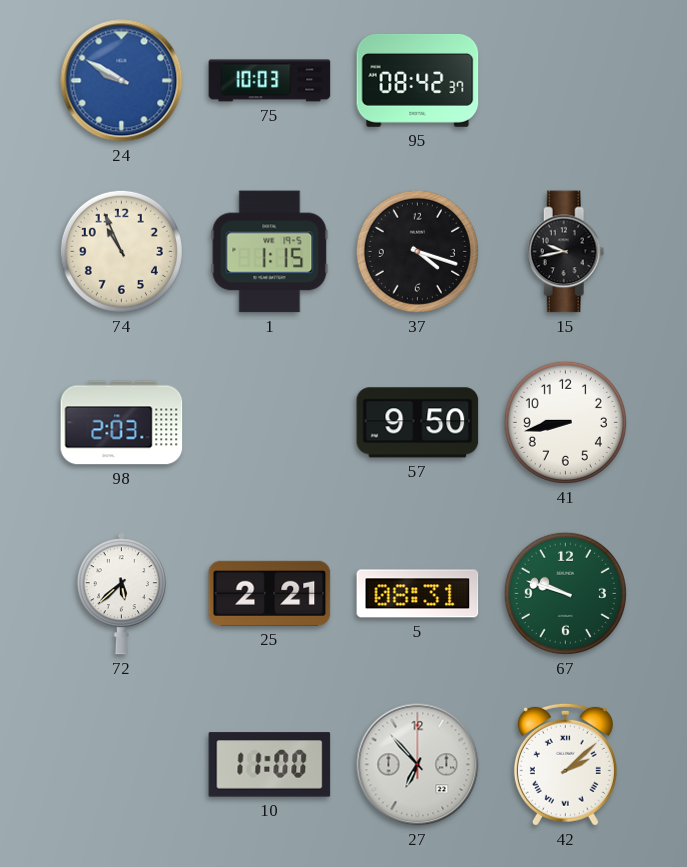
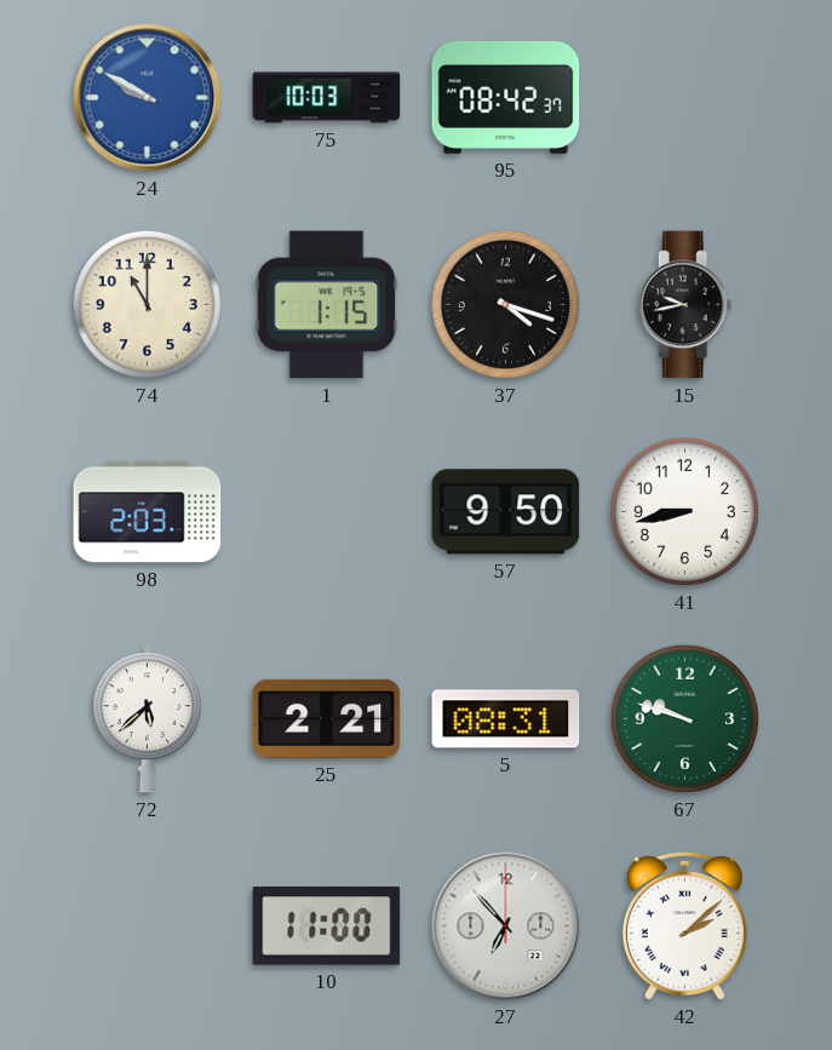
74: 10:56 -> 11:00 (147, 304)
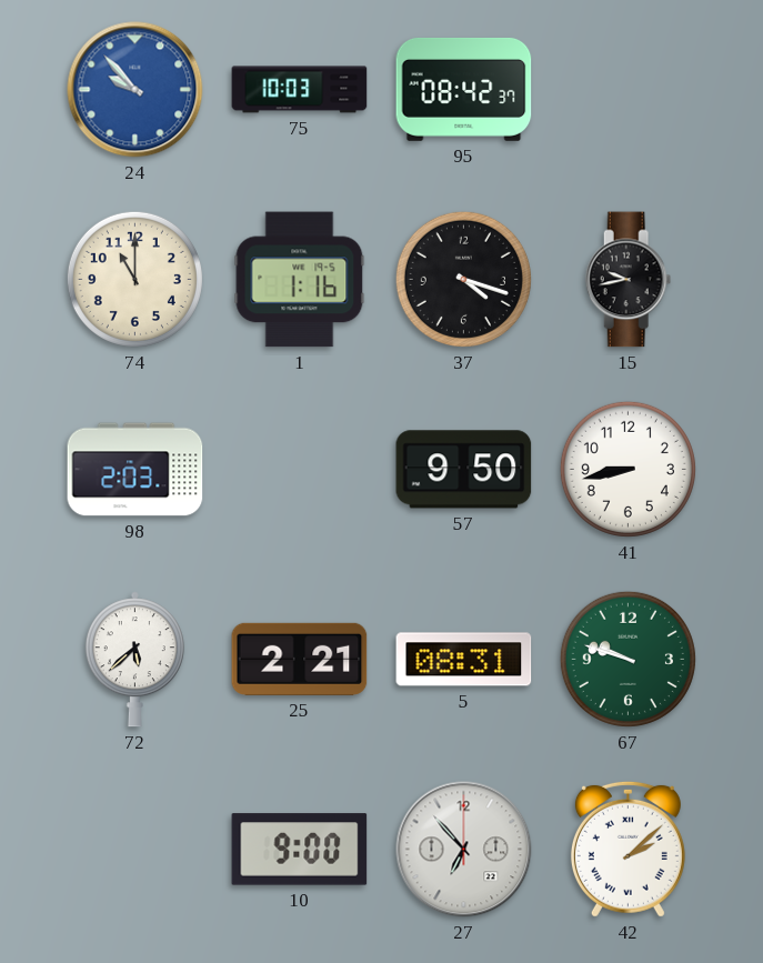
24: 9:50 -> 9:53 (135, 90)
1: 1:15 -> 1:16 (300, 280)
10: 11:00 -> 9:00 (300, 850)
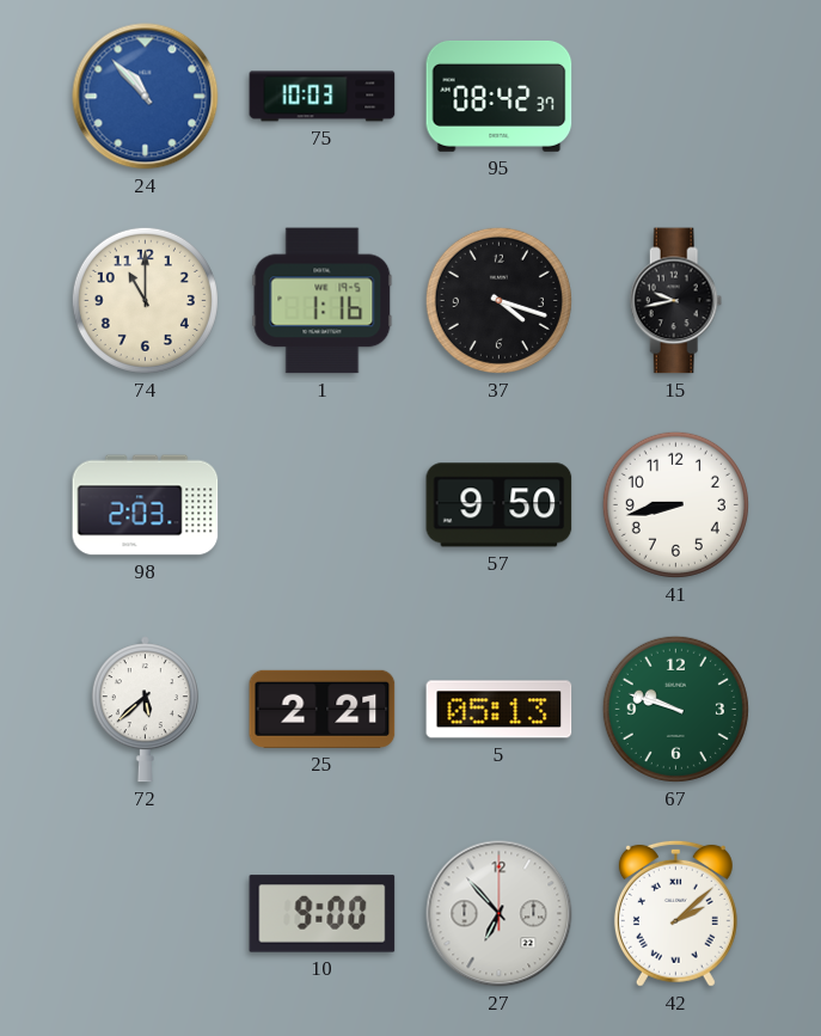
24: 9:53 -> 10:53 (146, 97)
5: 08:31 -> 05:13 (500, 710)
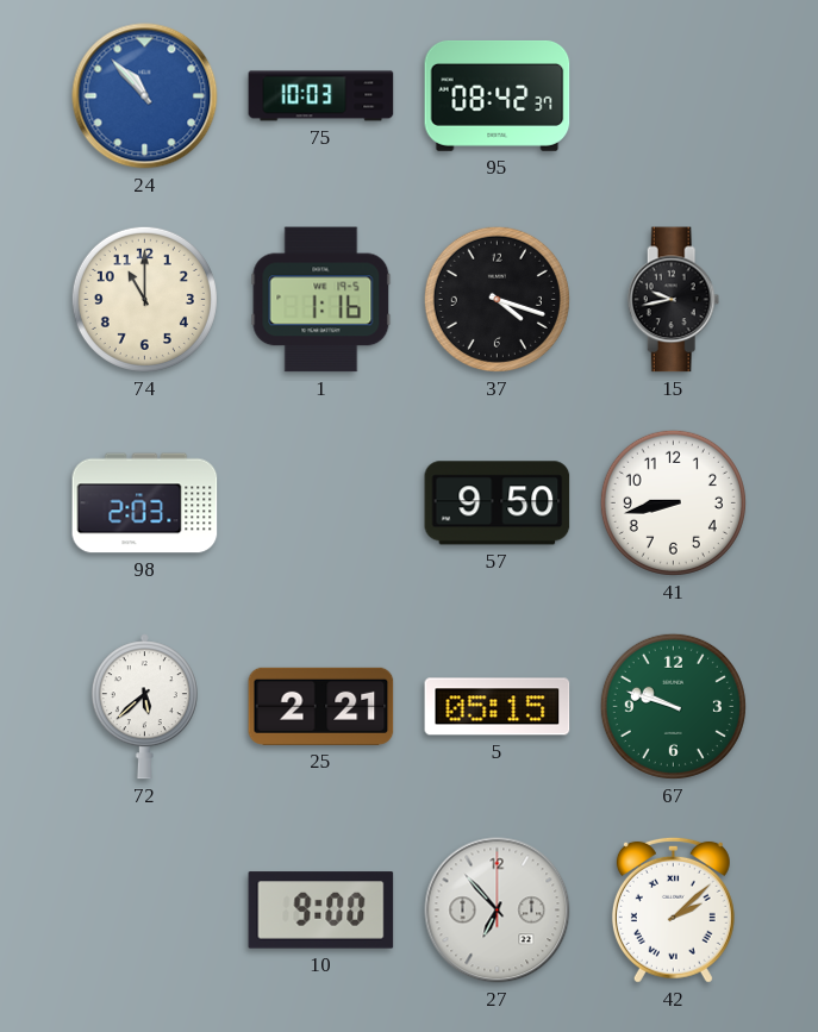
5: 05:13 -> 05:15 (498, 707)
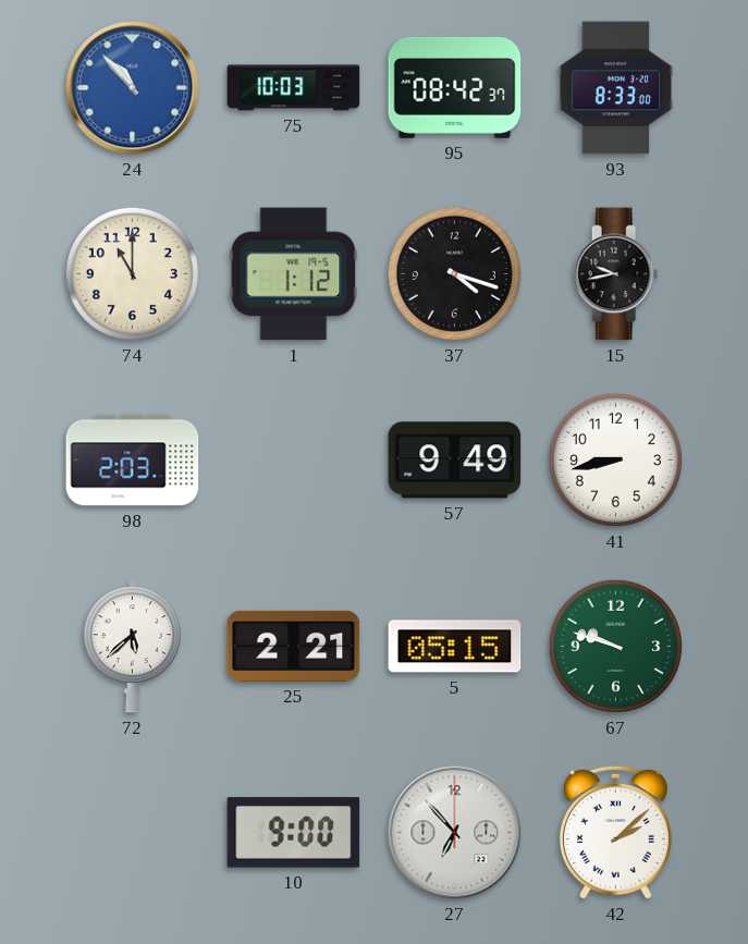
93: none -> 8:33 (616, 88)
1: 1:16 -> 1:12 (294, 274)
57: 9:50 -> 9:49 (455, 461)
